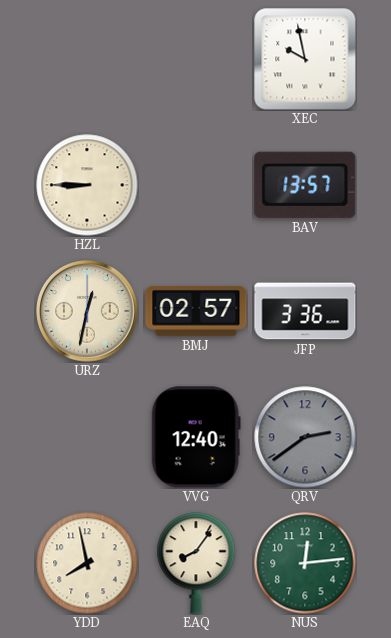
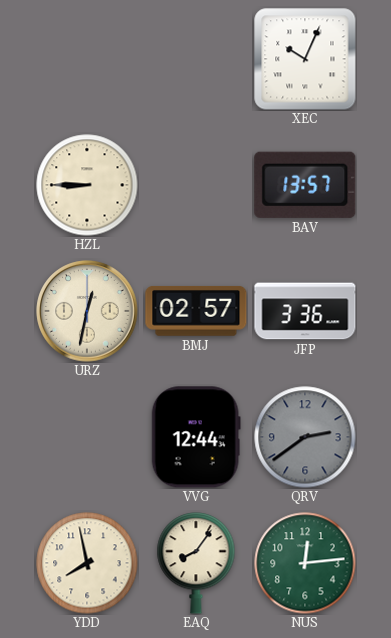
XEC: 9:58 -> 10:04 (305, 59)
VVG: 12:40 -> 12:44 (196, 437)
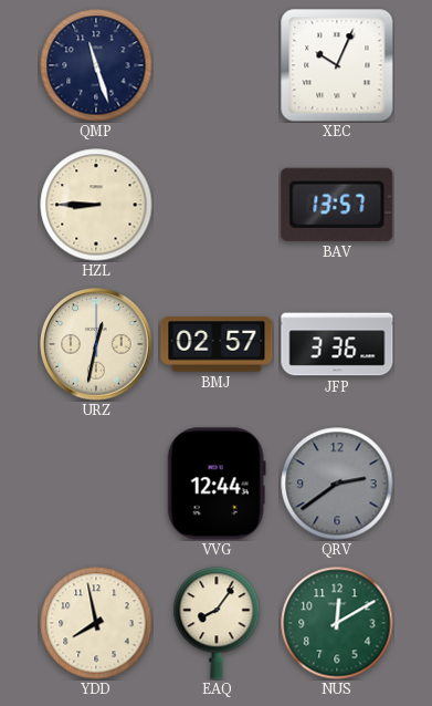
QMP: none -> 11:27 (96, 65)
NUS: 12:14 -> 12:10 (337, 623)
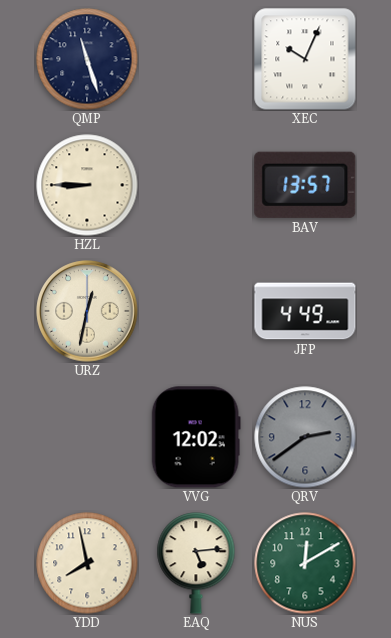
BMJ: 02:57 -> none (217, 344)
JFP: 3:36 -> 4:49 (305, 311)
VVG: 12:44 -> 12:02 (196, 437)
EAQ: 8:06 -> 5:14 (196, 563)
